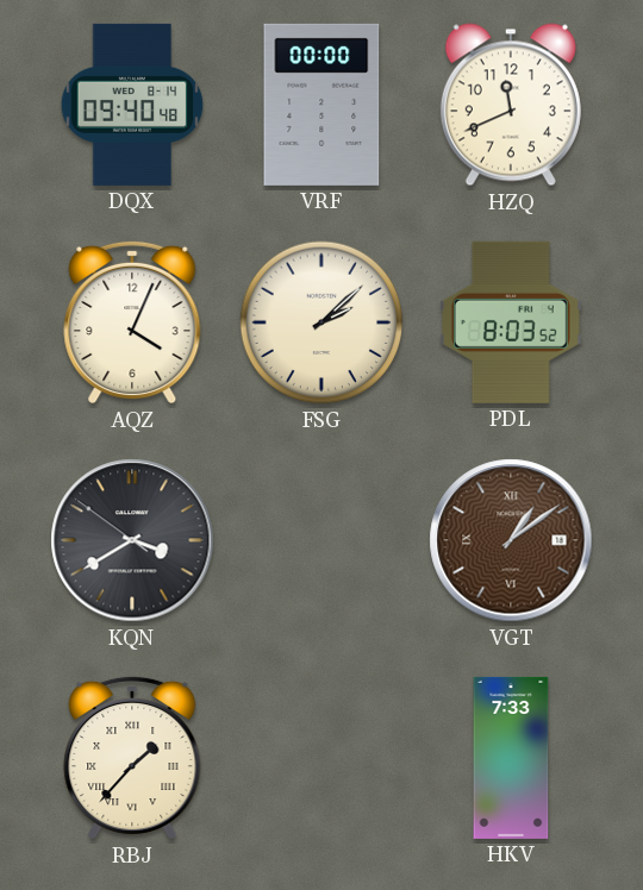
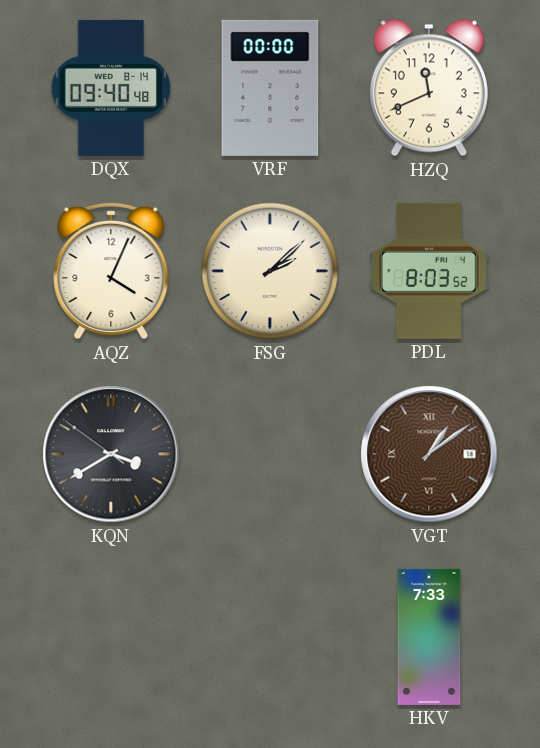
RBJ: 1:37 -> none (132, 758)
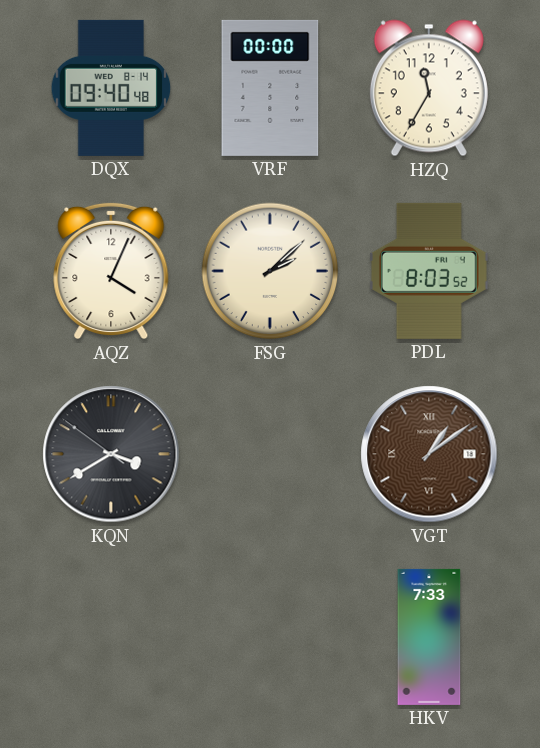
HZQ: 11:41 -> 11:35 (429, 88)
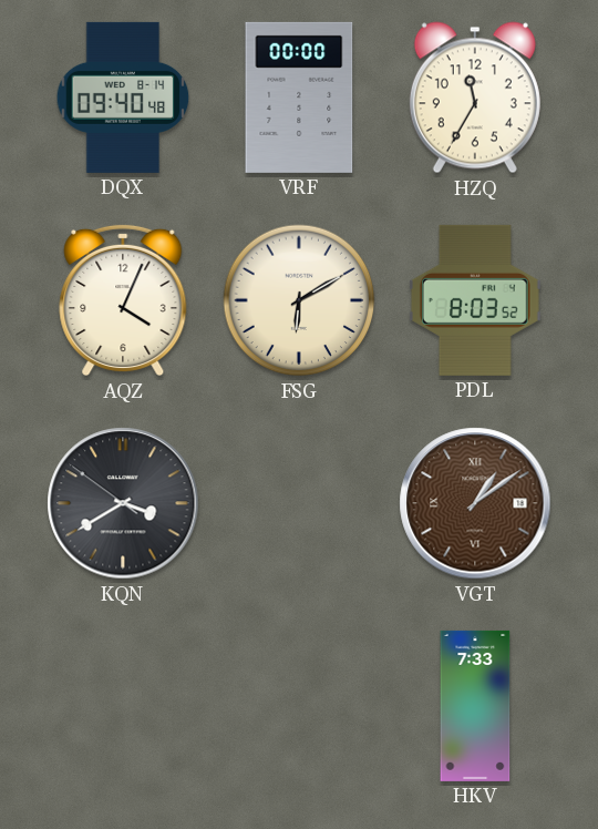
FSG: 2:08 -> 6:10 (299, 300)
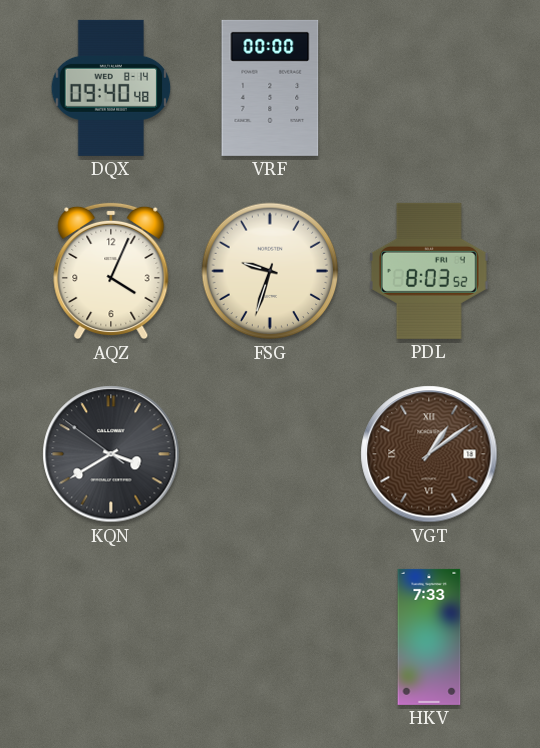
HZQ: 11:35 -> none (475, 98)
FSG: 6:10 -> 9:33 (270, 271)
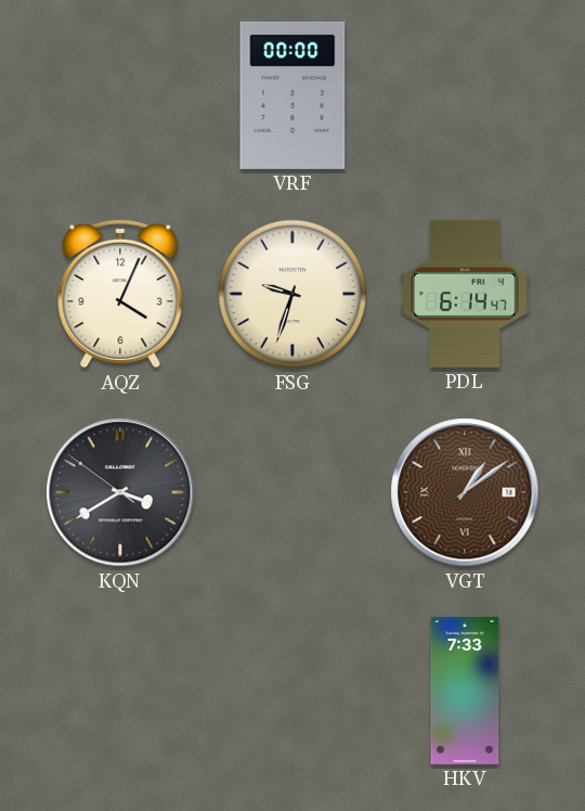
DQX: 09:40 -> none (111, 88)
PDL: 8:03 -> 6:14 (465, 294)
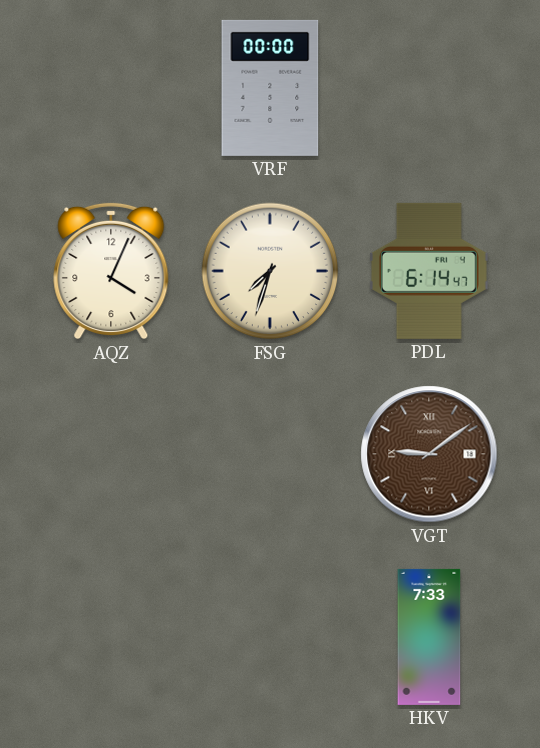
FSG: 9:33 -> 7:33 (270, 271)
KQN: 3:39 -> none (120, 492)
VGT: 1:09 -> 9:09 (429, 454)
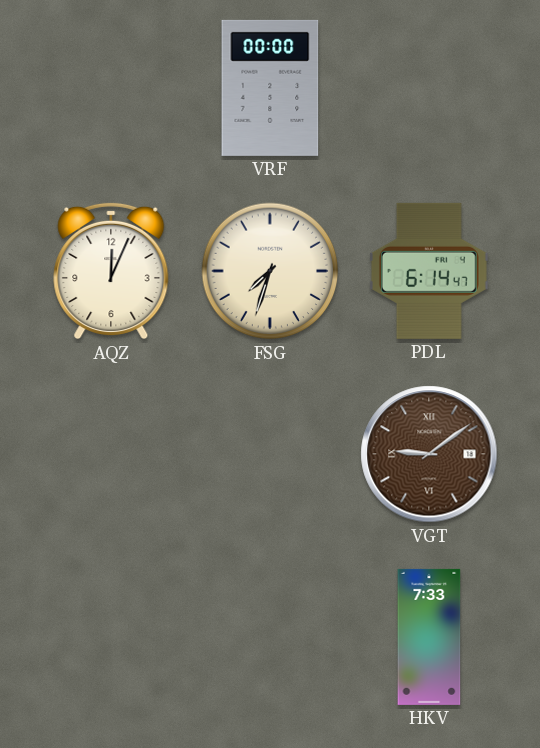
AQZ: 4:04 -> 12:04 (111, 271)
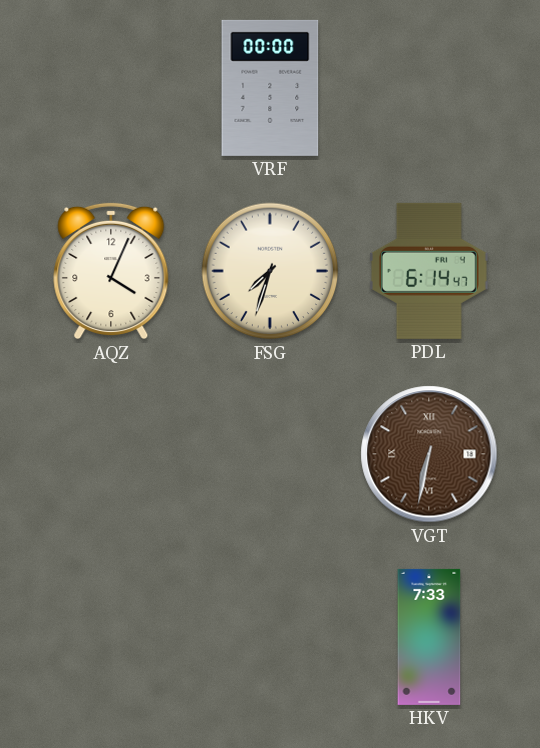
AQZ: 12:04 -> 4:04 (111, 271)
VGT: 9:09 -> 6:32 (429, 454)
